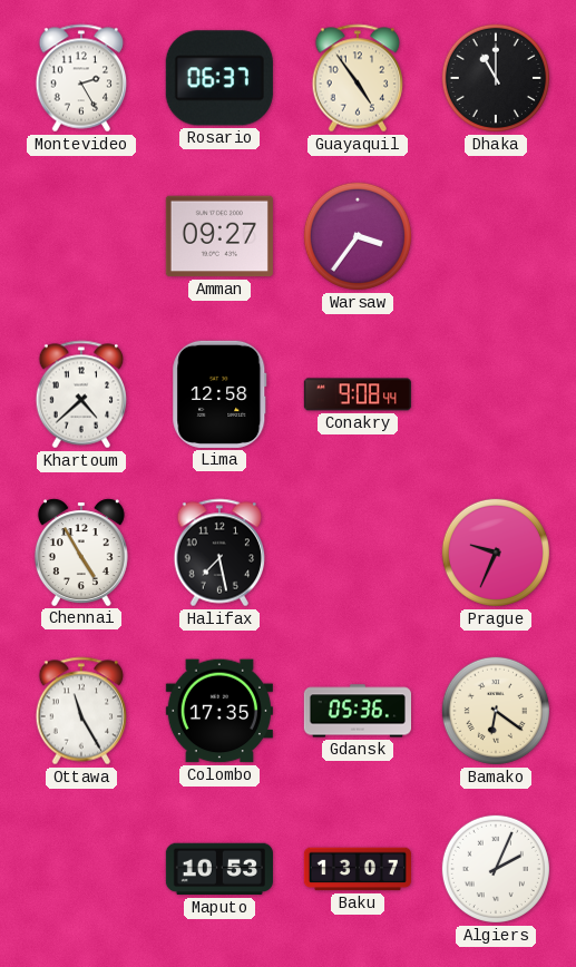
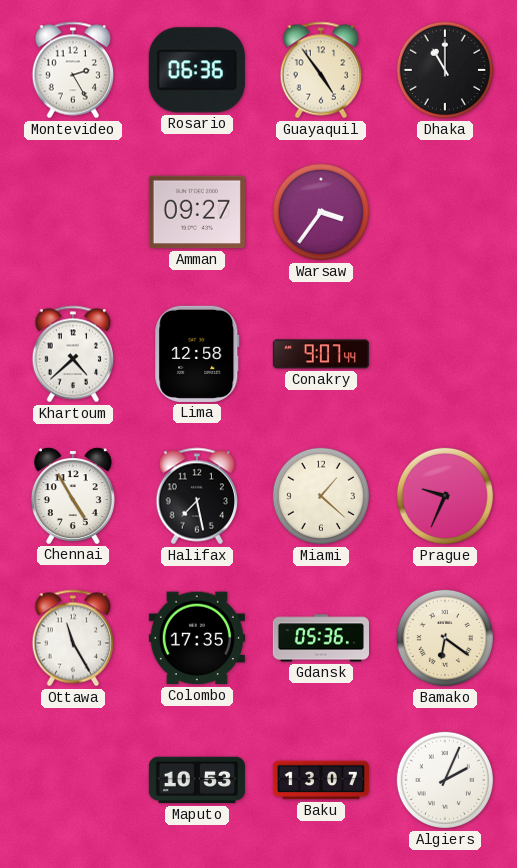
Rosario: 06:37 -> 06:36 (197, 70)
Conakry: 9:08 -> 9:07 (321, 354)
Miami: none -> 1:22 (321, 496)
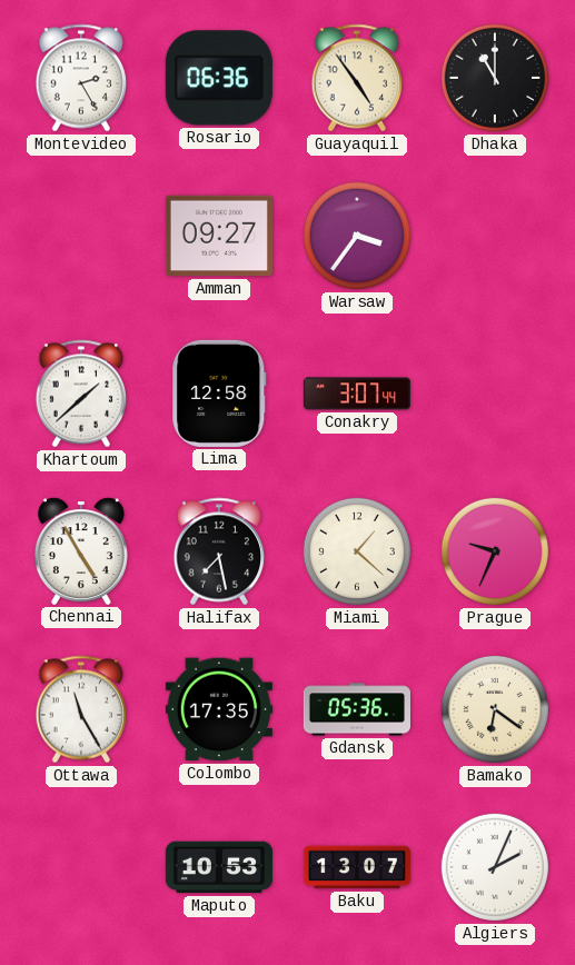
Khartoum: 4:38 -> 1:38 (81, 394)
Conakry: 9:07 -> 3:07 (357, 394)
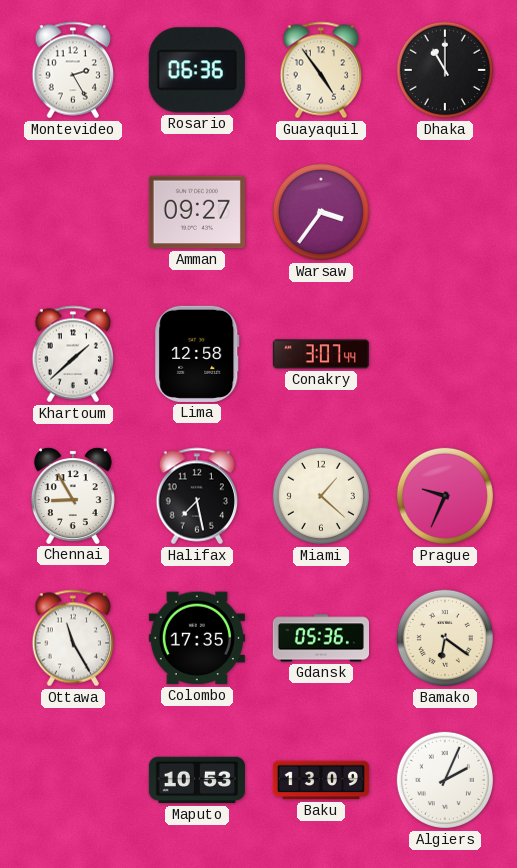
Chennai: 4:55 -> 8:55 (73, 496)
Baku: 13:07 -> 13:09 (321, 780)
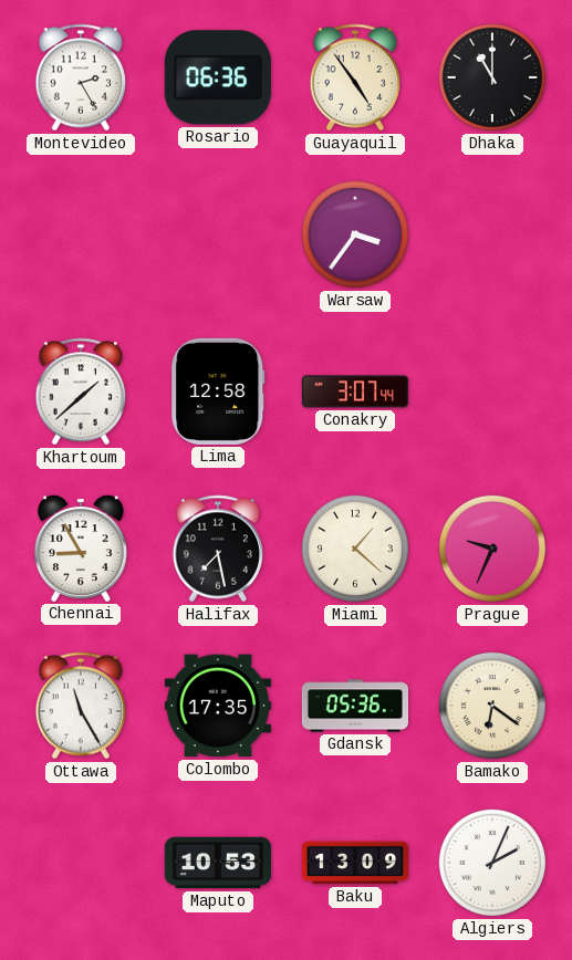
Amman: 09:27 -> none (197, 212)
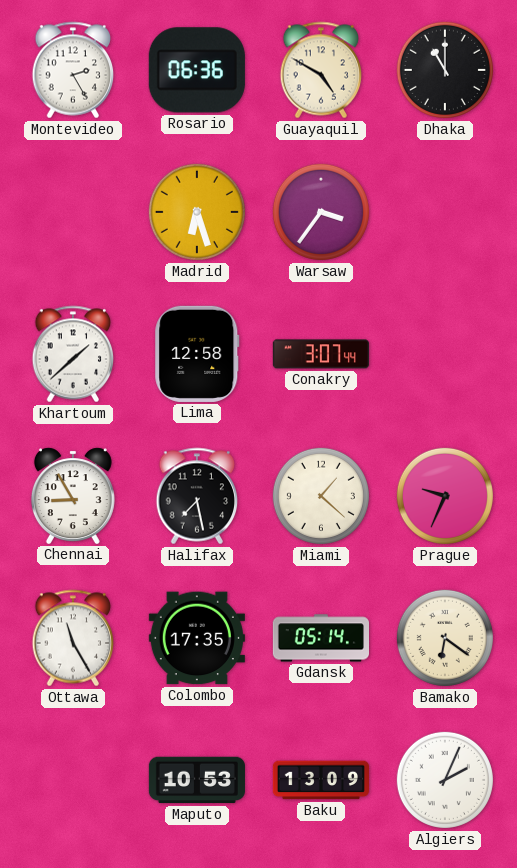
Guayaquil: 4:54 -> 4:50 (321, 70)
Madrid: none -> 6:27 (197, 212)
Gdansk: 05:36 -> 05:14 (320, 638)
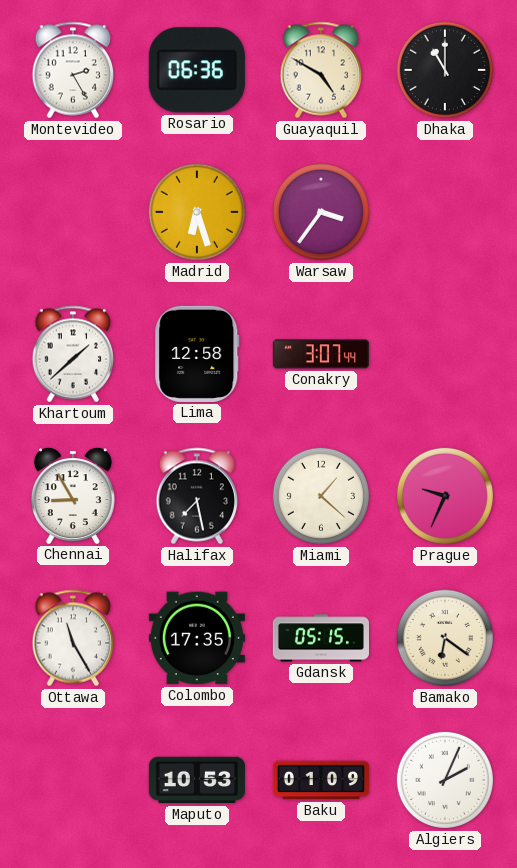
Gdansk: 05:14 -> 05:15 (320, 638)
Baku: 13:09 -> 01:09 (321, 780)
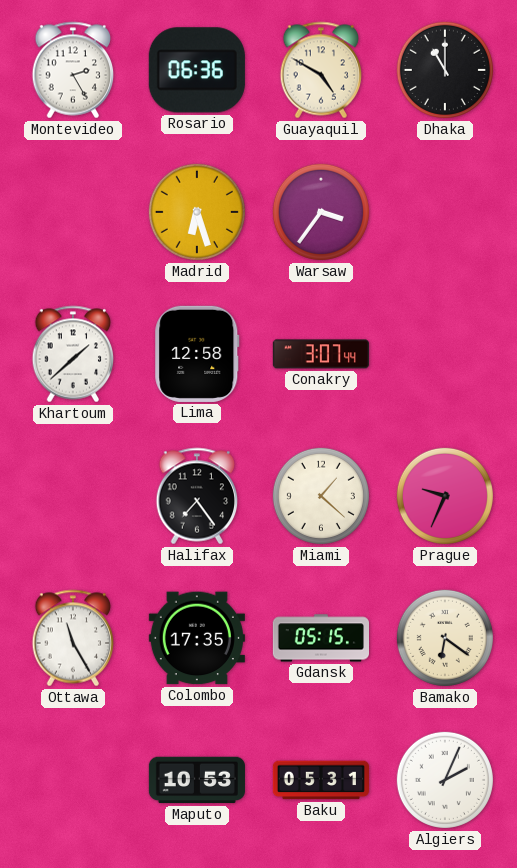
Chennai: 8:55 -> none (73, 496)
Halifax: 7:28 -> 7:24 (197, 496)
Baku: 01:09 -> 05:31 (321, 780)
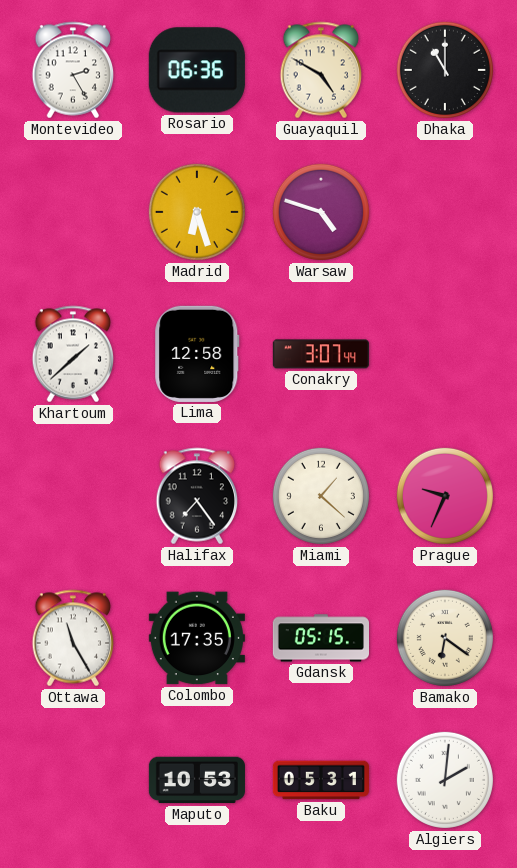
Warsaw: 3:36 -> 4:48 (321, 212)
Algiers: 2:04 -> 2:01 (445, 780)
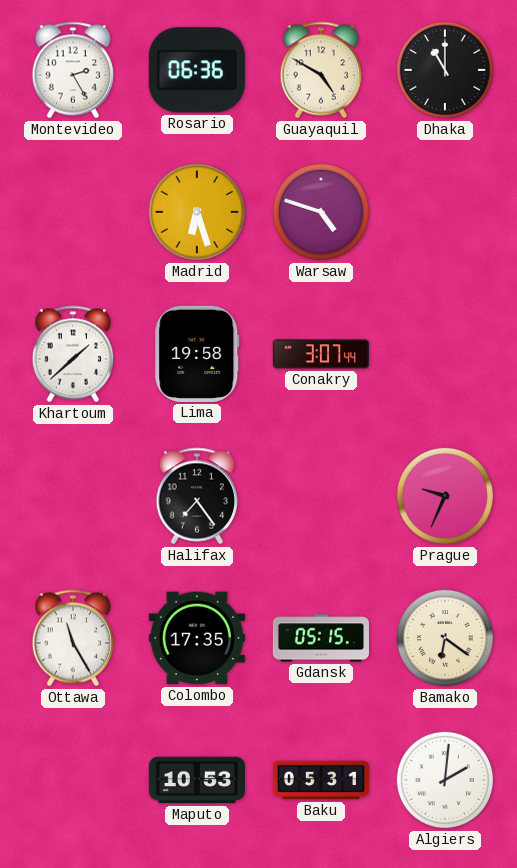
Lima: 12:58 -> 19:58 (197, 354)
Miami: 1:22 -> none (321, 496)
